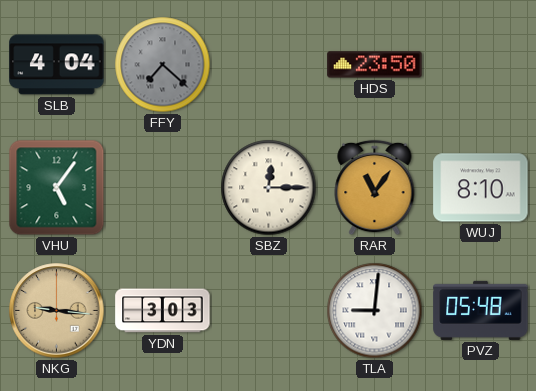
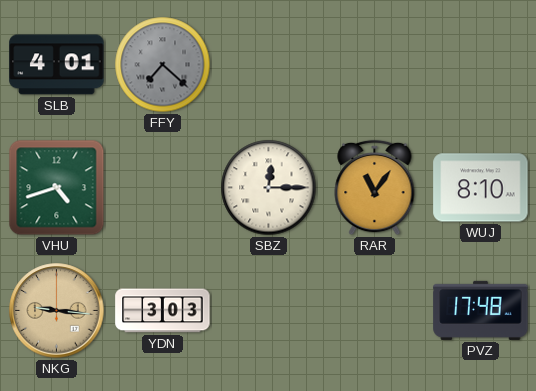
SLB: 4:04 -> 4:01 (57, 65)
HDS: 23:50 -> none (375, 65)
VHU: 5:06 -> 4:42 (57, 188)
TLA: 9:01 -> none (375, 311)
PVZ: 05:48 -> 17:48 (481, 310)
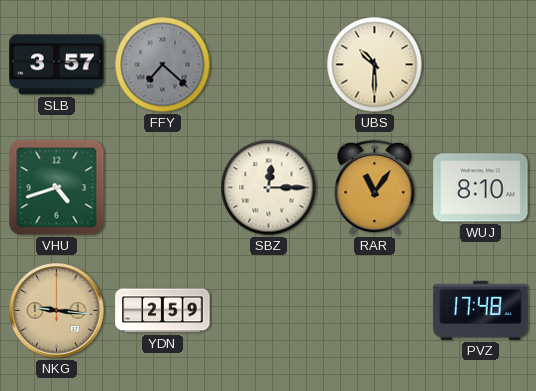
SLB: 4:01 -> 3:57 (57, 65)
UBS: none -> 10:30 (375, 65)
YDN: 3:03 -> 2:59 (163, 311)
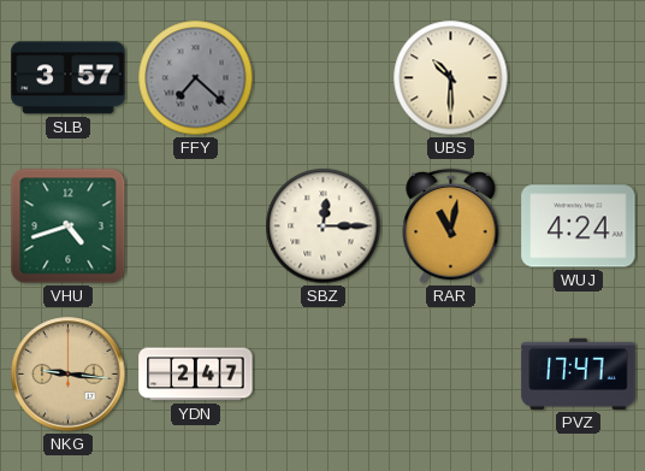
RAR: 11:06 -> 11:02 (451, 226)
WUJ: 8:10 -> 4:24 (579, 226)
YDN: 2:59 -> 2:47 (196, 375)
PVZ: 17:48 -> 17:47 (579, 373)
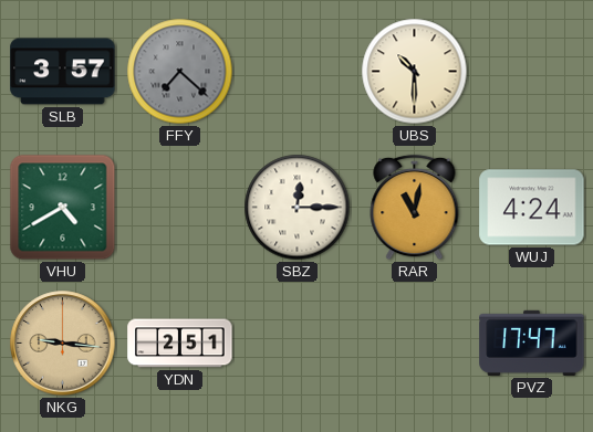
VHU: 4:42 -> 4:40 (63, 208)
YDN: 2:47 -> 2:51 (180, 344)
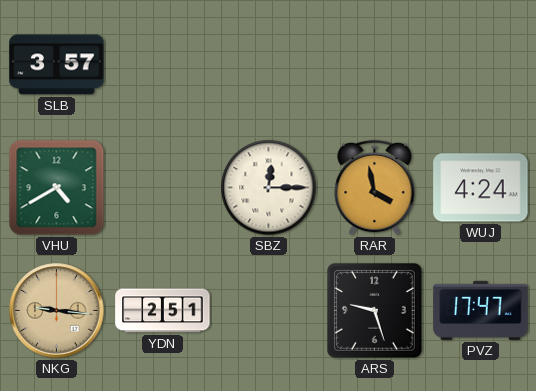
FFY: 7:22 -> none (180, 72)
UBS: 10:30 -> none (415, 72)
RAR: 11:02 -> 3:58 (375, 188)
ARS: none -> 9:27 (375, 311)
